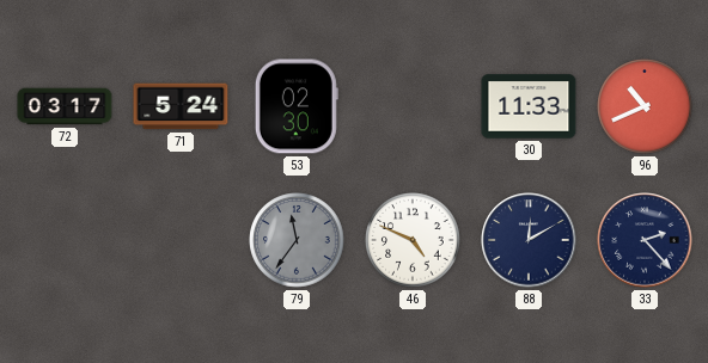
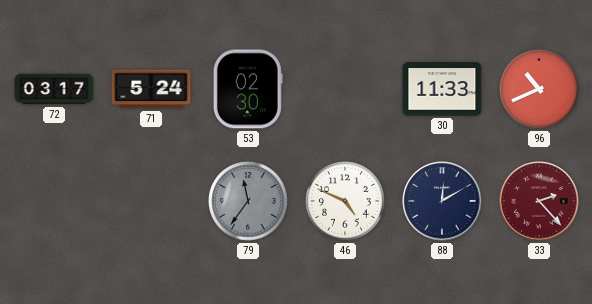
33 dial: navy -> burgundy (539, 201)
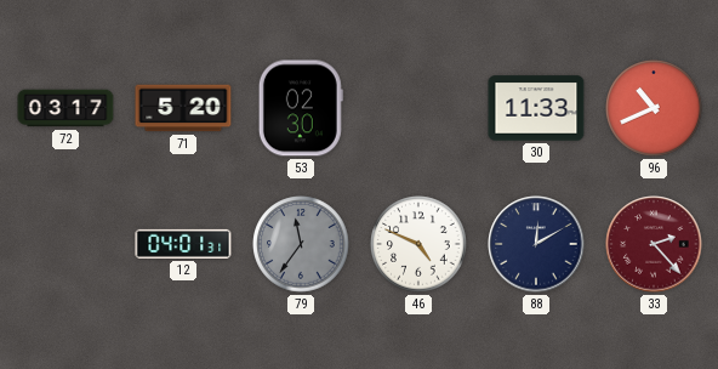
71: 5:24 -> 5:20 (183, 108)
12: none -> 04:01 (183, 244)
